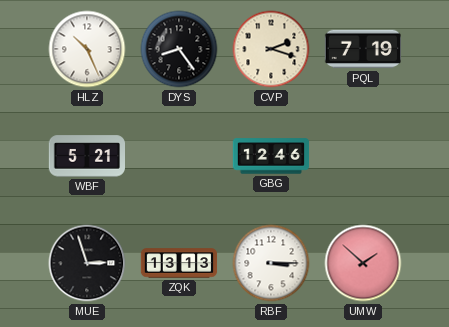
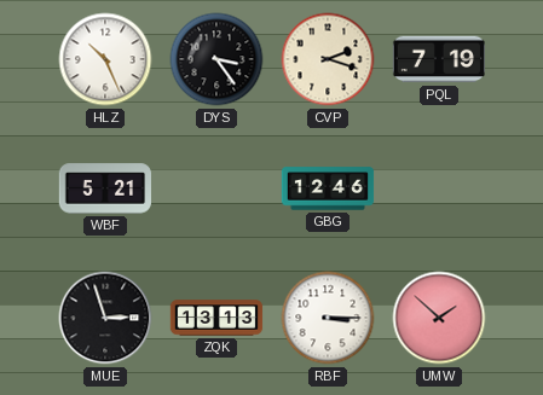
DYS: 8:24 -> 3:24 (216, 59)
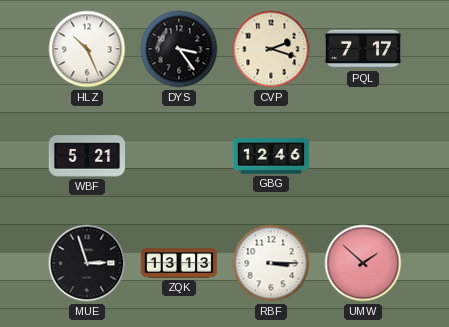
PQL: 7:19 -> 7:17 (362, 49)
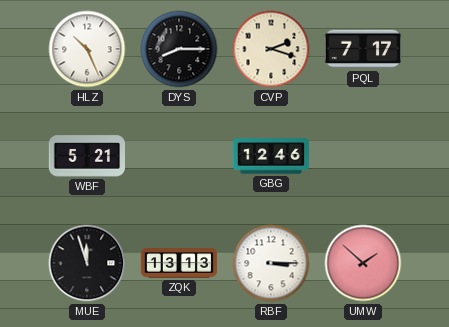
DYS: 3:24 -> 8:15 (179, 49)
MUE: 2:57 -> 11:57 (87, 263)
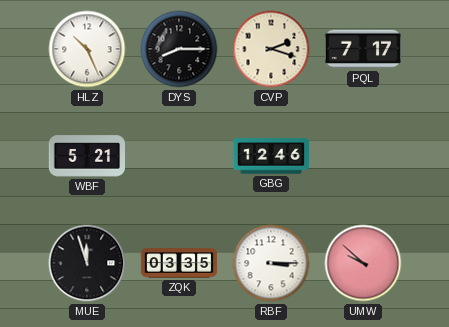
ZQK: 13:13 -> 03:35 (179, 263)
UMW: 1:52 -> 9:52 (363, 263)
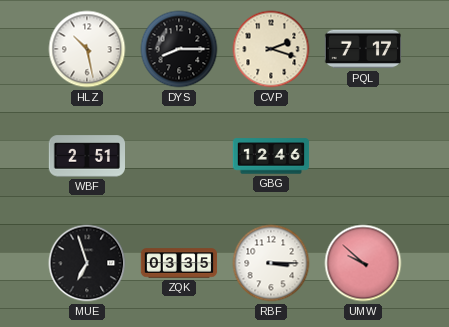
HLZ: 10:26 -> 10:28 (87, 49)
WBF: 5:21 -> 2:51 (86, 156)
MUE: 11:57 -> 6:57 (87, 263)
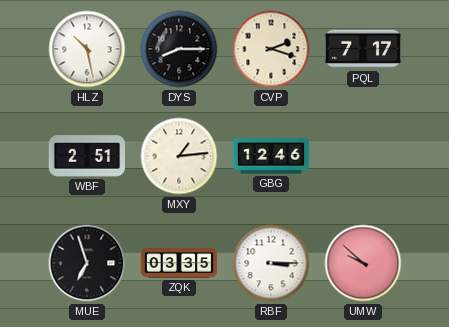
MXY: none -> 1:14 (179, 156)
